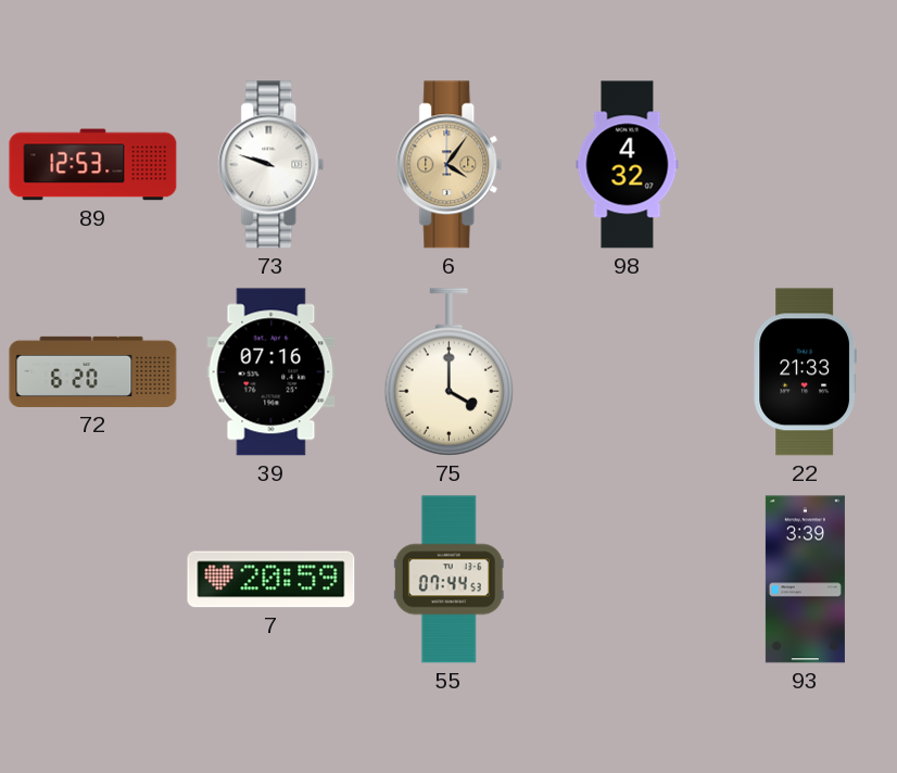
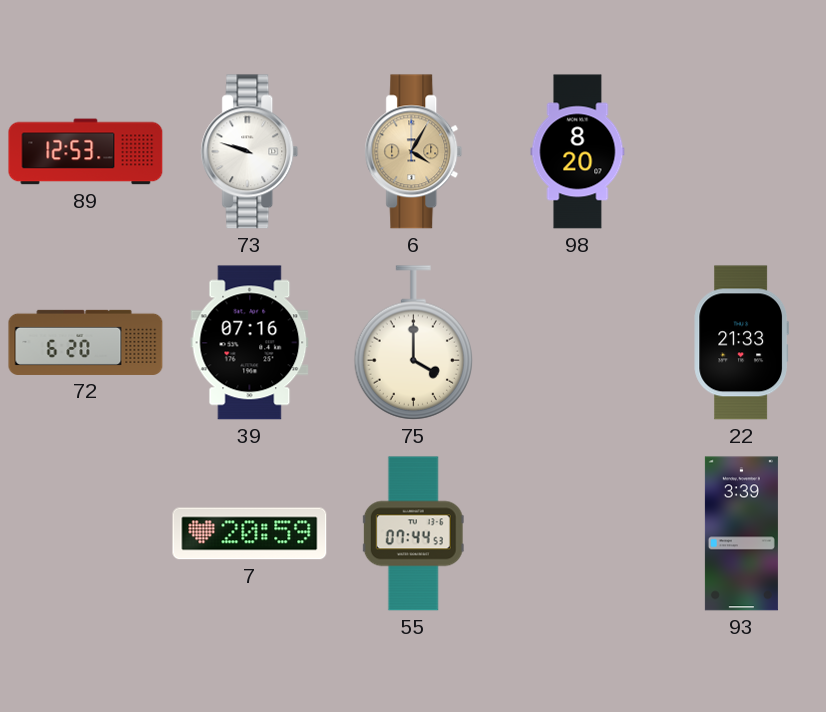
6: 4:06 -> 4:05 (414, 152)
98: 4:32 -> 8:20 (578, 152)
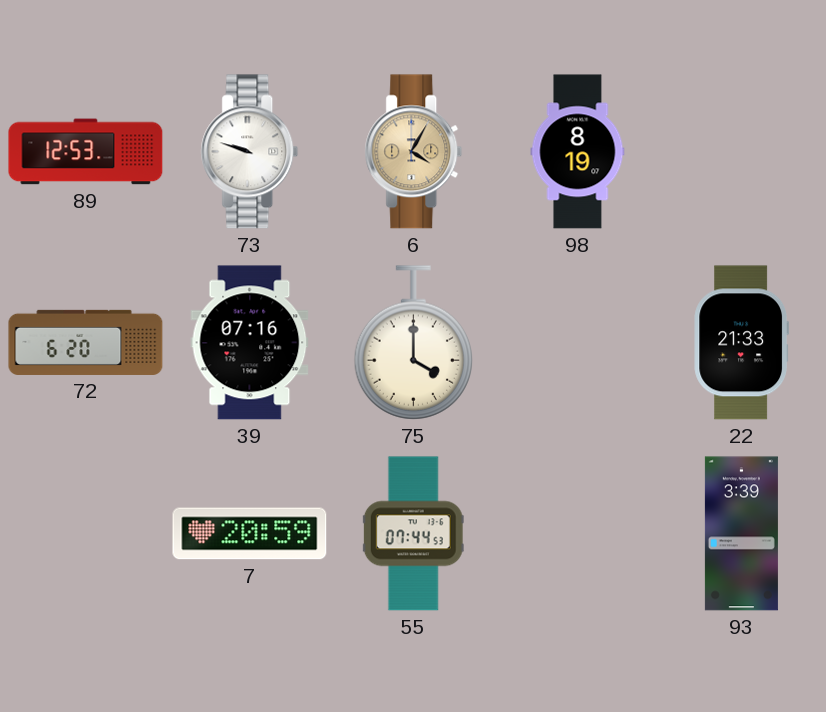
98: 8:20 -> 8:19 (578, 152)
